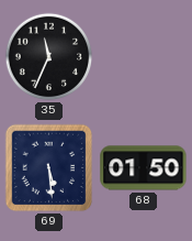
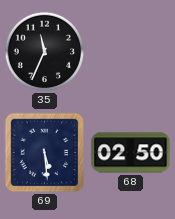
68: 01:50 -> 02:50 (131, 153)
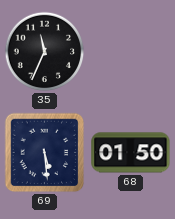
68: 02:50 -> 01:50 (131, 153)
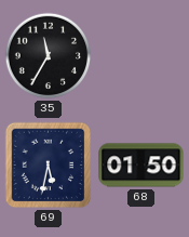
35: 11:34 -> 11:35 (49, 56)
69: 5:29 -> 5:32 (49, 166)
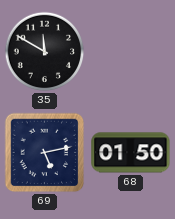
35: 11:35 -> 11:50 (45, 52)
69: 5:32 -> 5:13 (45, 153)
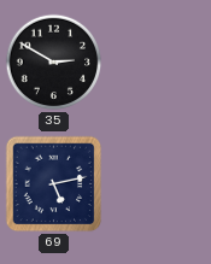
35: 11:50 -> 2:50 (54, 63)
68: 01:50 -> none (131, 153)
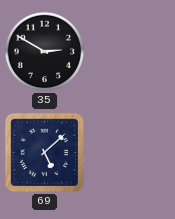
69: 5:13 -> 5:08 (45, 153)
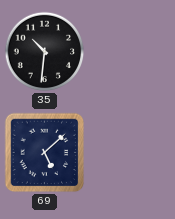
35: 2:50 -> 10:31 (45, 52)
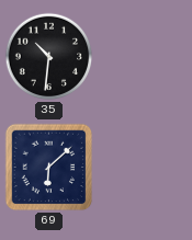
69: 5:08 -> 6:08 (49, 168)
